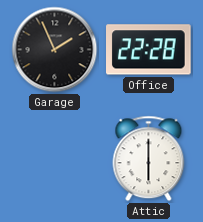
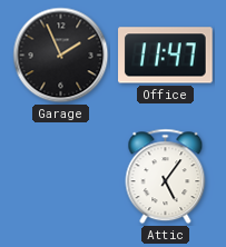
Office: 22:28 -> 11:47 (166, 56)
Attic: 6:00 -> 5:06 (166, 177)
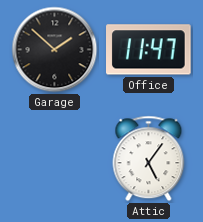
Garage: 1:56 -> 1:52 (55, 50)
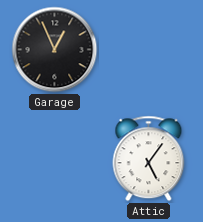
Garage: 1:52 -> 12:56 (55, 50)
Office: 11:47 -> none (149, 50)
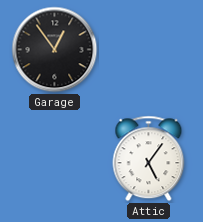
Garage: 12:56 -> 12:54 (55, 50)
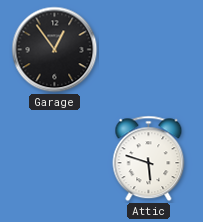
Attic: 5:06 -> 5:48 (149, 159)
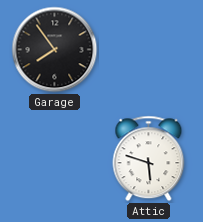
Garage: 12:54 -> 7:54 (55, 50)
